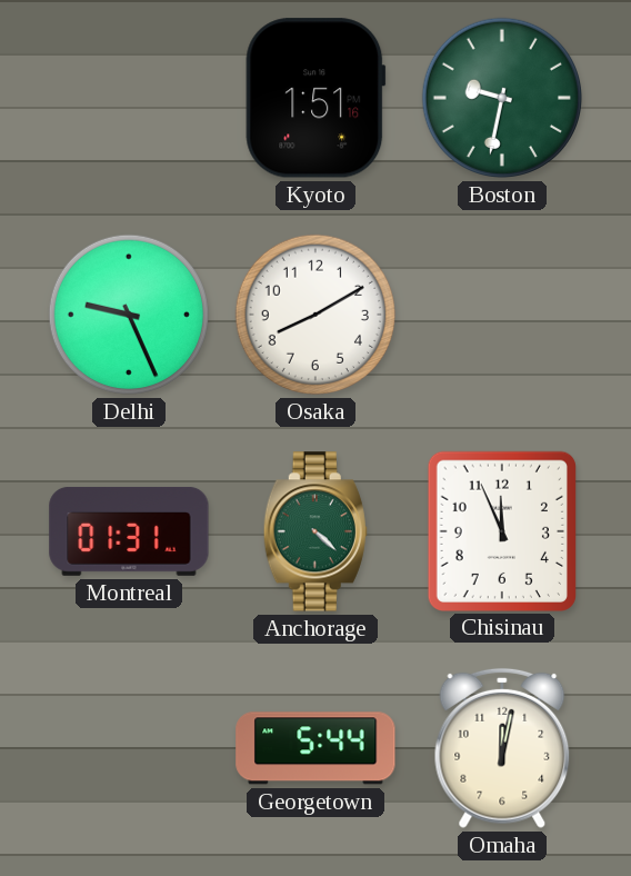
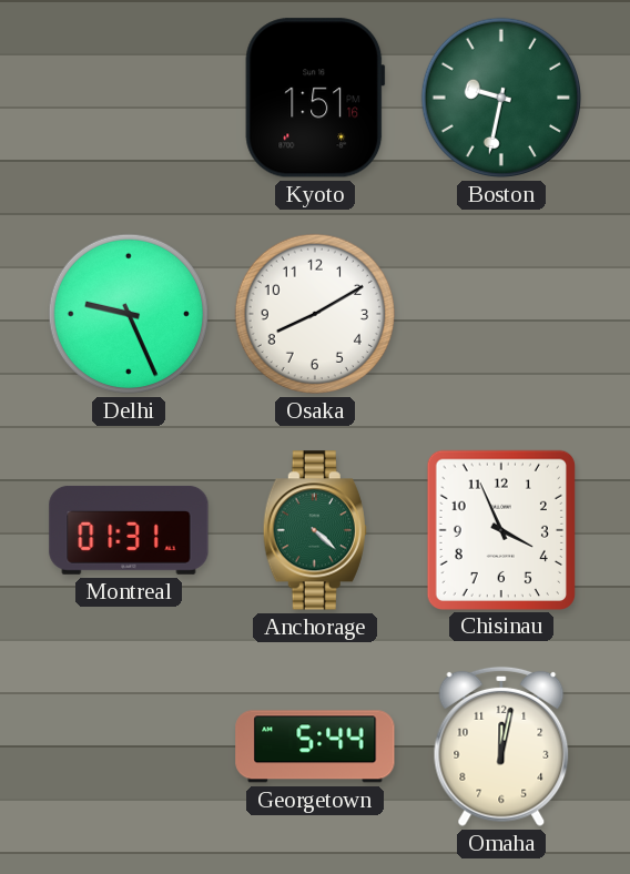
Chisinau: 11:56 -> 3:56 (500, 529)
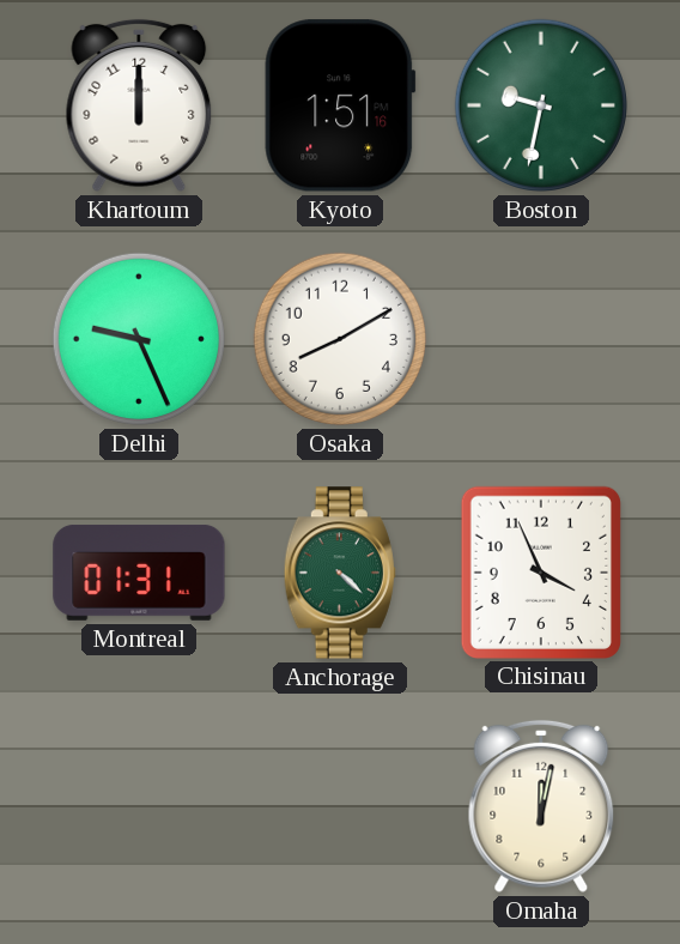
Khartoum: none -> 12:00 (139, 105)
Georgetown: 5:44 -> none (315, 746)
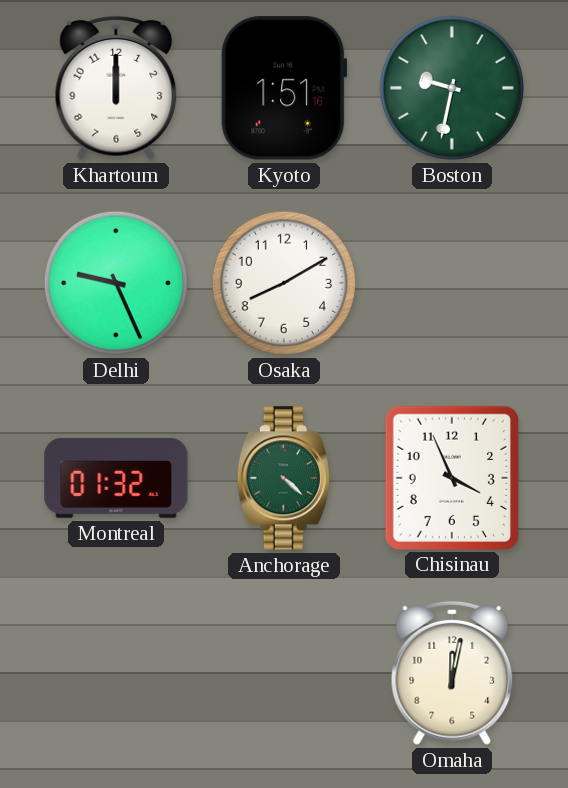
Montreal: 01:31 -> 01:32 (116, 478)
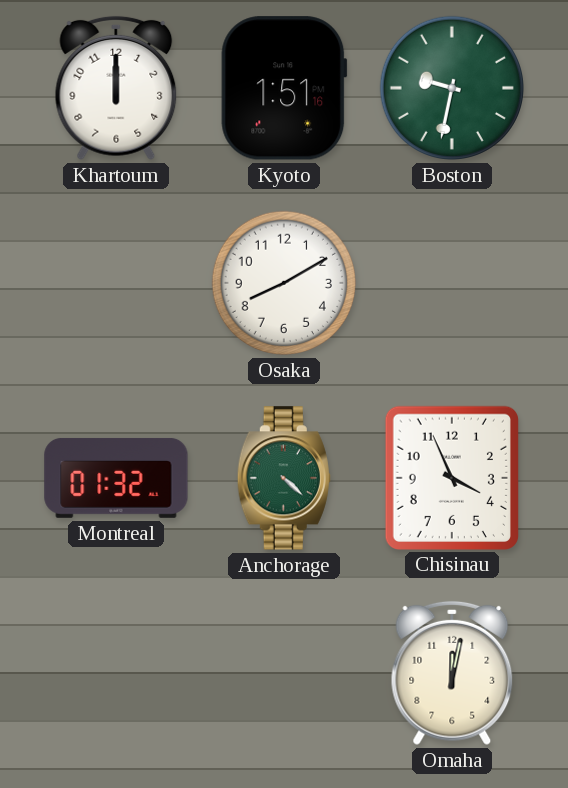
Delhi: 9:26 -> none (116, 283)
